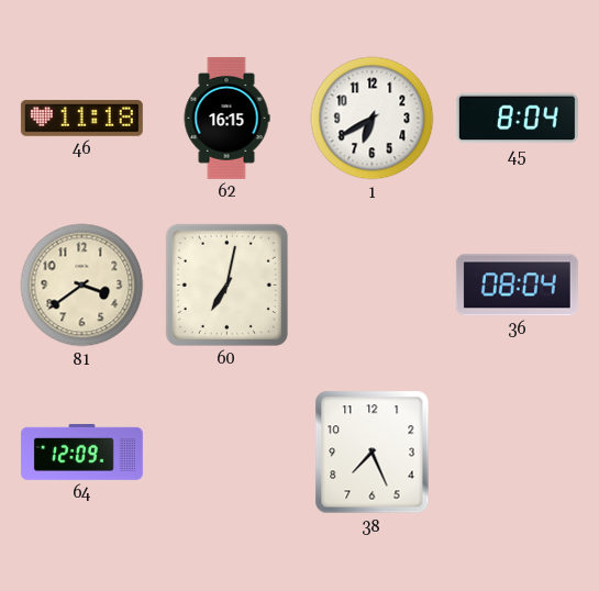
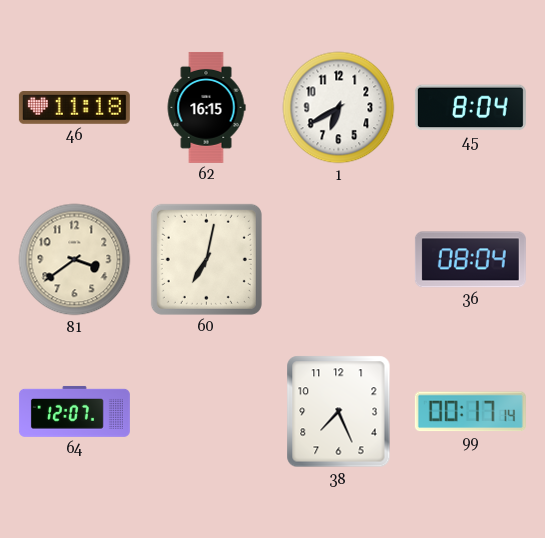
64: 12:09 -> 12:07 (74, 411)
99: none -> 00:17 (470, 412)
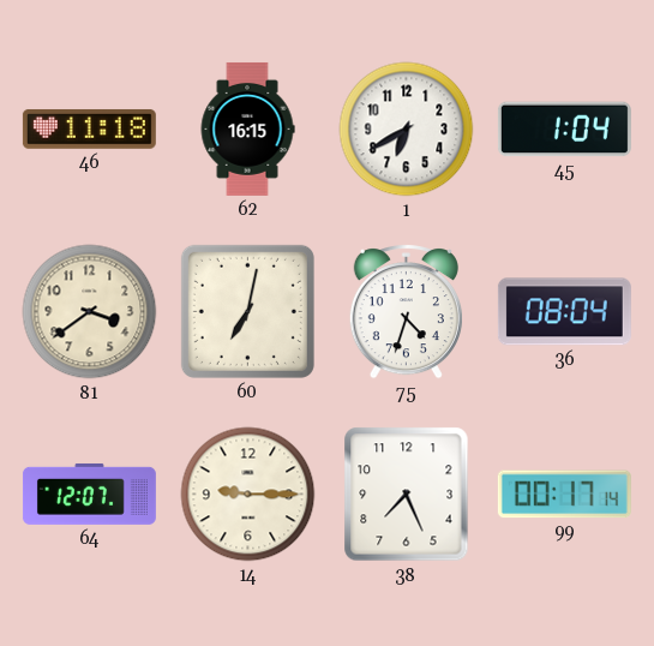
45: 8:04 -> 1:04 (564, 130)
75: none -> 4:33 (406, 312)
14: none -> 9:15 (248, 495)
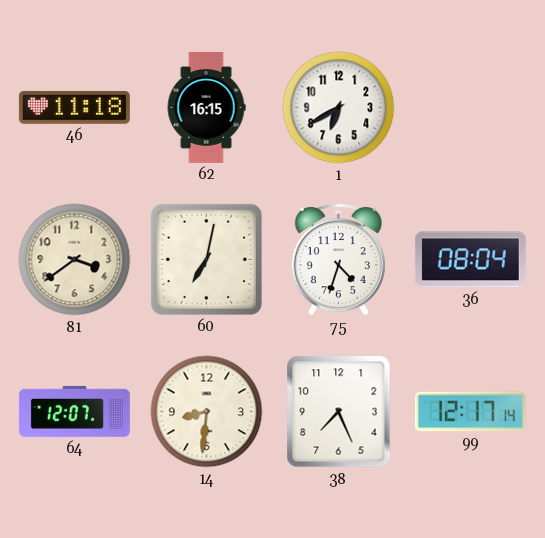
45: 1:04 -> none (564, 130)
14: 9:15 -> 8:31 (207, 412)
99: 00:17 -> 12:17 (470, 412)
